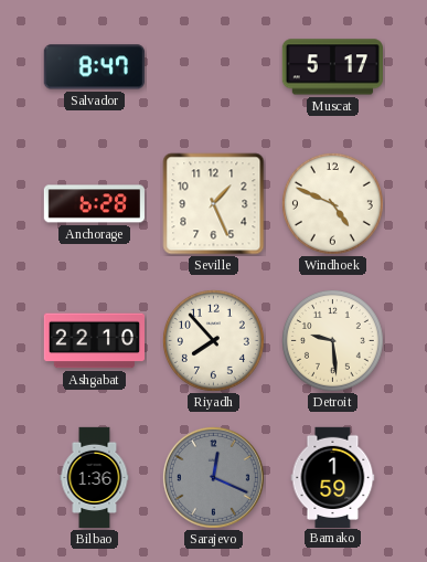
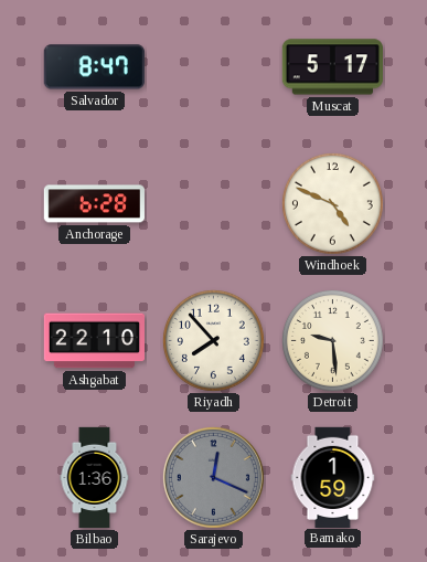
Seville: 1:26 -> none (214, 204)
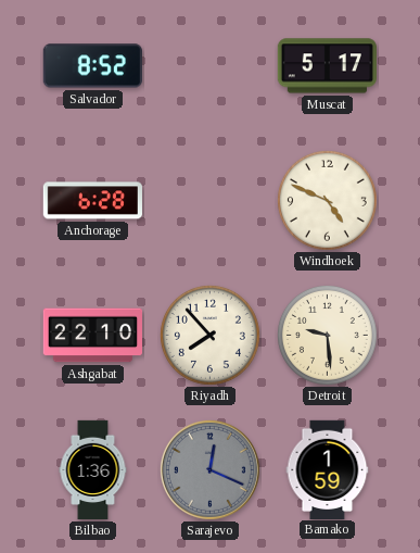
Salvador: 8:47 -> 8:52 (92, 66)
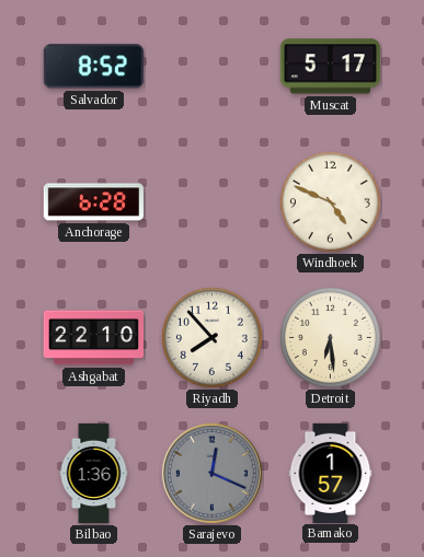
Detroit: 9:29 -> 6:29 (330, 337)
Bamako: 1:59 -> 1:57 (331, 473)
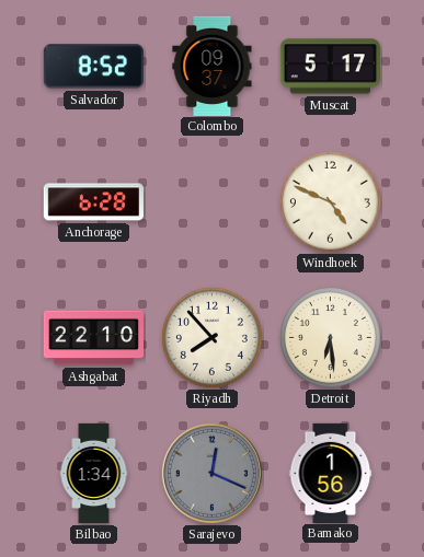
Colombo: none -> 09:37 (213, 66)
Bilbao: 1:36 -> 1:34 (94, 474)
Bamako: 1:57 -> 1:56 (331, 473)
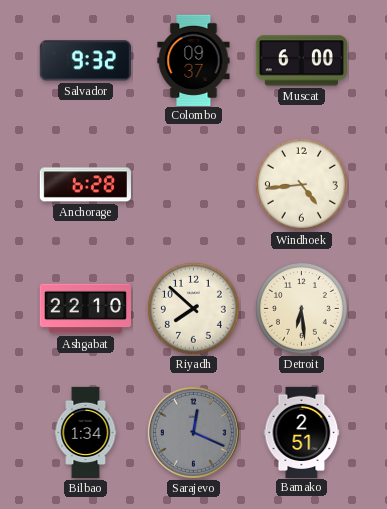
Salvador: 8:52 -> 9:32 (85, 61)
Muscat: 5:17 -> 6:00 (301, 61)
Windhoek: 4:49 -> 4:44 (301, 184)
Riyadh: 7:53 -> 7:52 (193, 308)
Bamako: 1:56 -> 2:51 (302, 432)
